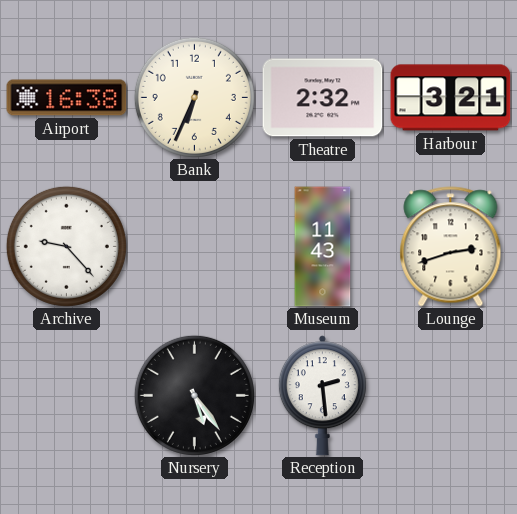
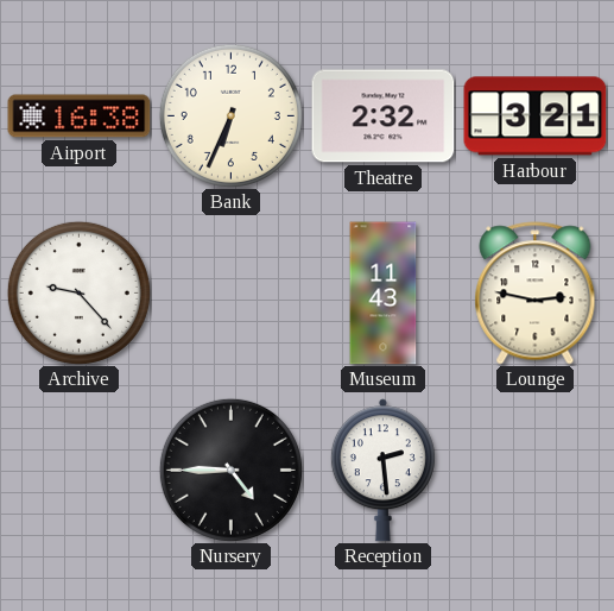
Lounge: 2:42 -> 2:47 (536, 294)
Nursery: 5:24 -> 4:45 (230, 470)
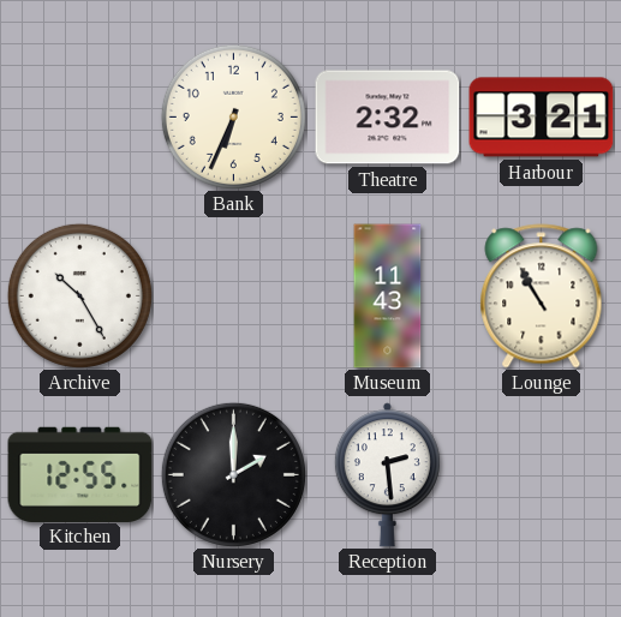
Airport: 16:38 -> none (80, 116)
Archive: 9:23 -> 10:25 (79, 295)
Lounge: 2:47 -> 10:55 (542, 296)
Kitchen: none -> 12:55 (80, 474)
Nursery: 4:45 -> 2:00 (233, 474)
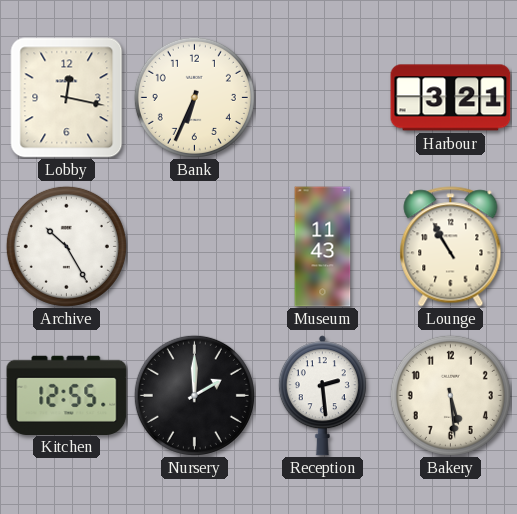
Lobby: none -> 12:17 (67, 98)
Theatre: 2:32 -> none (388, 118)
Bakery: none -> 5:29 (450, 395)
